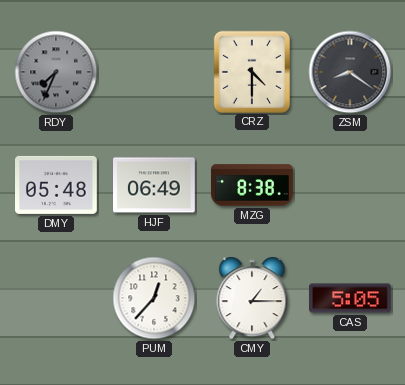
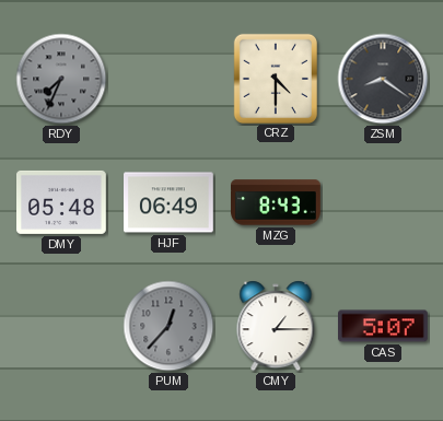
MZG: 8:38 -> 8:43 (277, 202)
PUM dial: white -> grey (168, 326)
CAS: 5:05 -> 5:07 (384, 326)
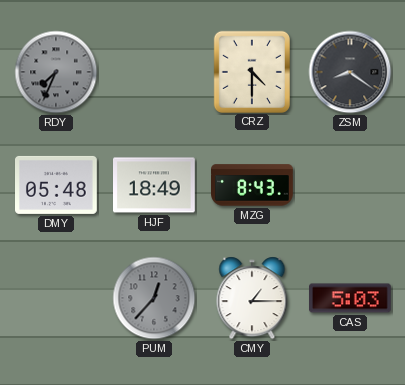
HJF: 06:49 -> 18:49 (155, 185)
CAS: 5:07 -> 5:03 (351, 298)
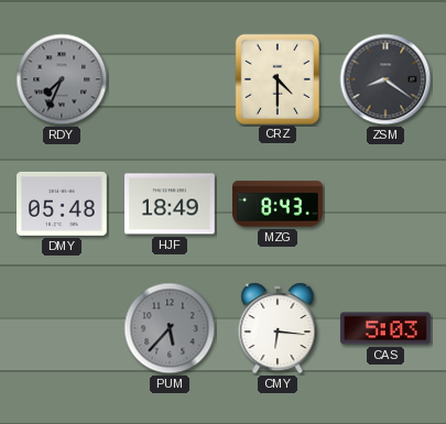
PUM: 12:37 -> 5:37 (170, 328)
CMY: 1:15 -> 6:16 (278, 328)
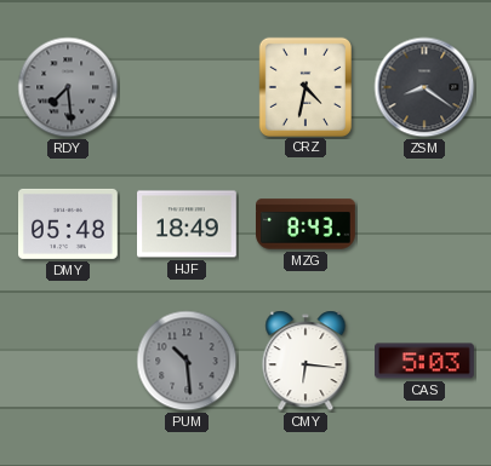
RDY: 7:34 -> 7:29 (68, 87)
CRZ: 4:30 -> 4:32 (306, 86)
PUM: 5:37 -> 10:29 (187, 361)
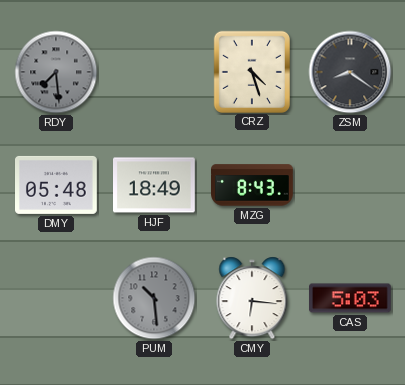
CRZ: 4:32 -> 4:27 (252, 71)
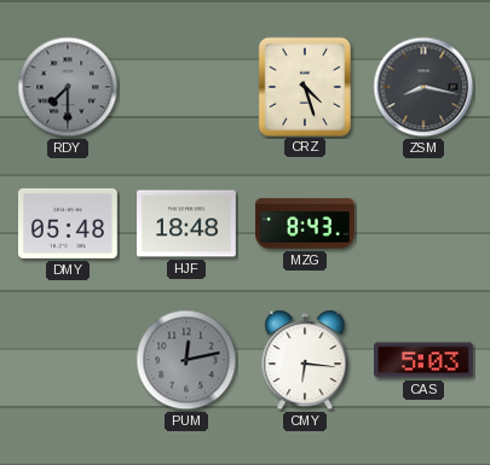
RDY: 7:29 -> 7:30 (68, 87)
ZSM: 8:21 -> 8:17 (423, 87)
HJF: 18:49 -> 18:48 (188, 223)
PUM: 10:29 -> 12:13 (186, 360)
